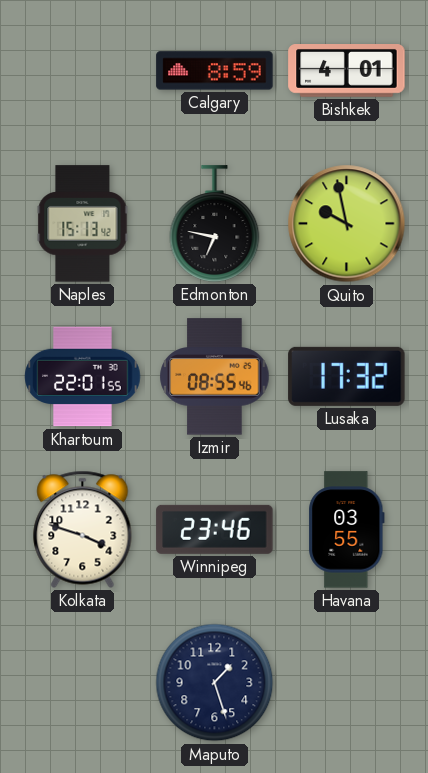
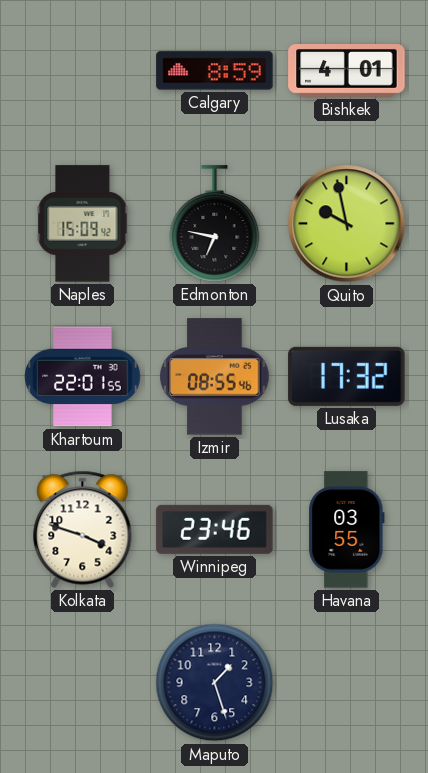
Naples: 15:13 -> 15:09 (83, 224)
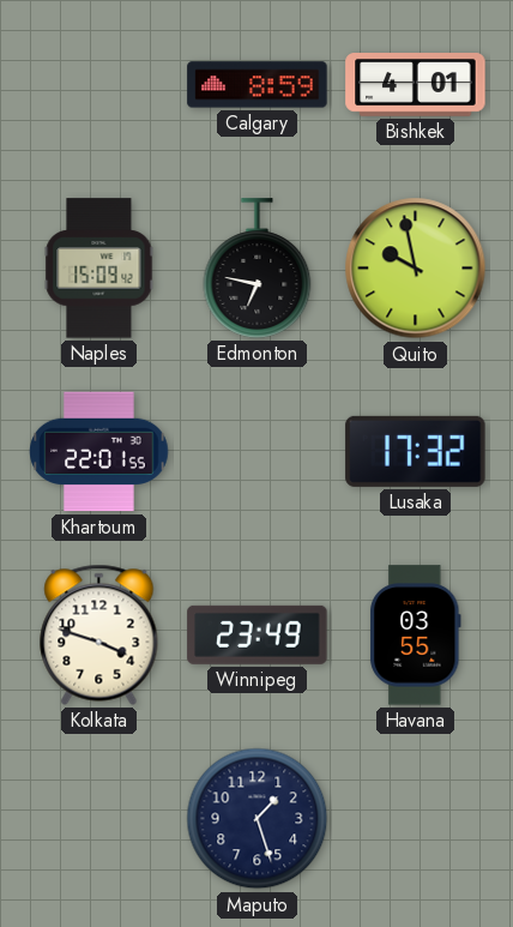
Izmir: 08:55 -> none (215, 377)
Winnipeg: 23:46 -> 23:49 (258, 634)
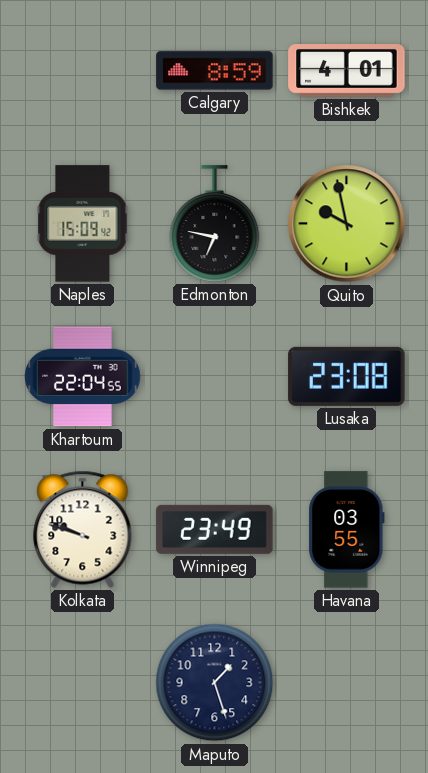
Khartoum: 22:01 -> 22:04 (83, 377)
Lusaka: 17:32 -> 23:08 (347, 376)
Kolkata: 3:48 -> 9:48 (83, 529)
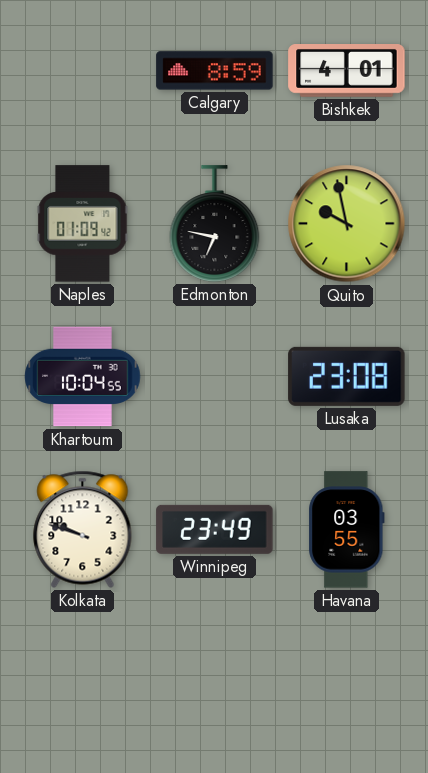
Naples: 15:09 -> 01:09 (83, 224)
Khartoum: 22:04 -> 10:04 (83, 377)
Maputo: 1:27 -> none (215, 683)
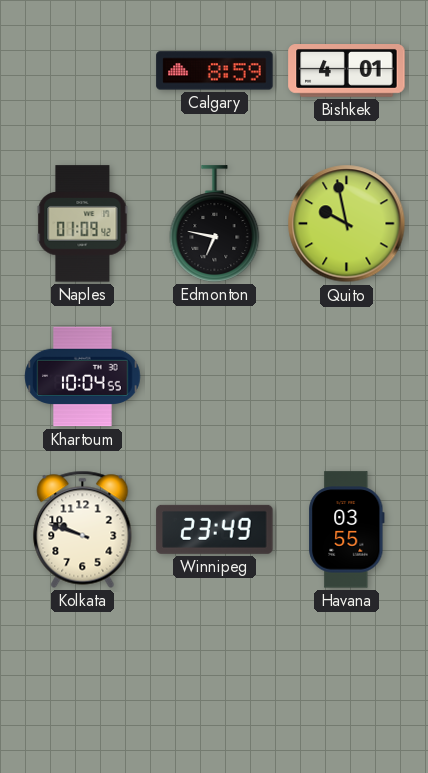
Lusaka: 23:08 -> none (347, 376)
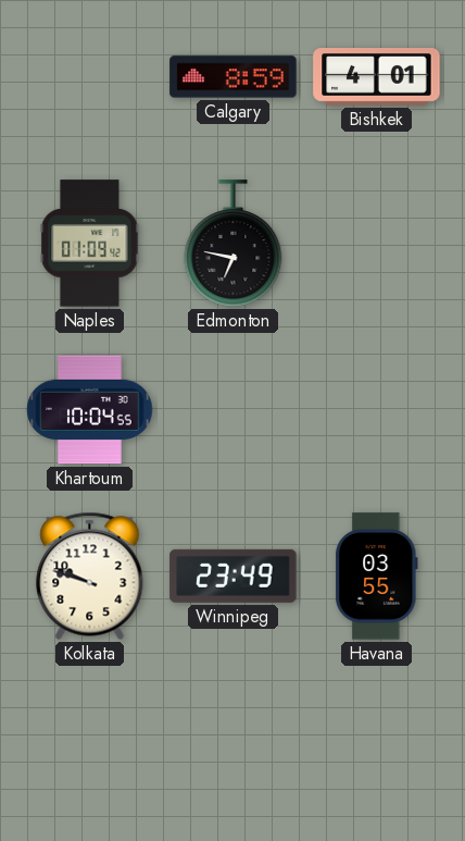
Quito: 9:58 -> none (347, 224)
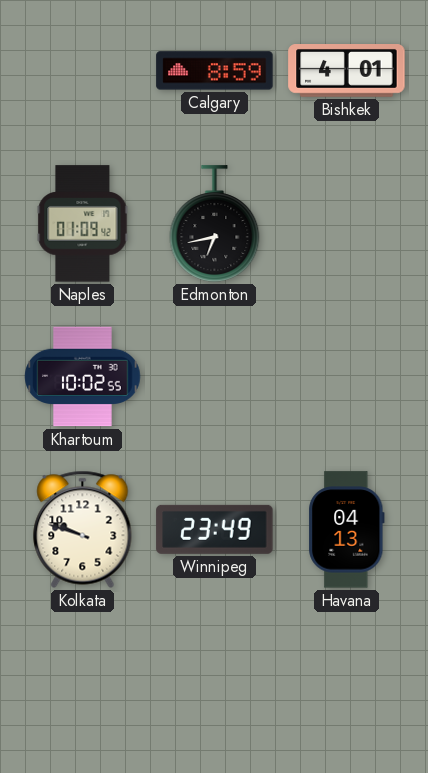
Edmonton: 6:47 -> 6:43 (215, 224)
Khartoum: 10:04 -> 10:02 (83, 377)
Havana: 03:55 -> 04:13 (347, 530)
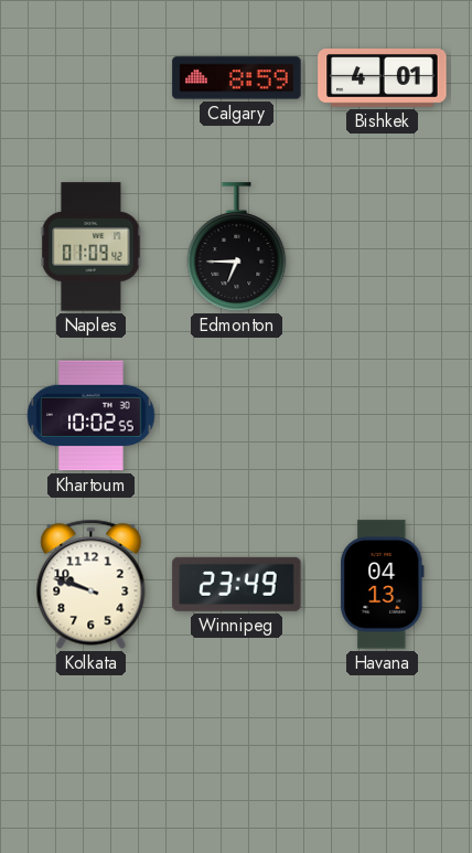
Edmonton: 6:43 -> 6:45 (237, 247)
